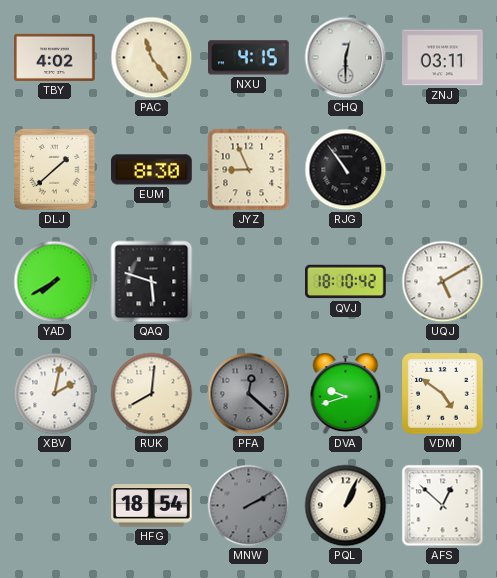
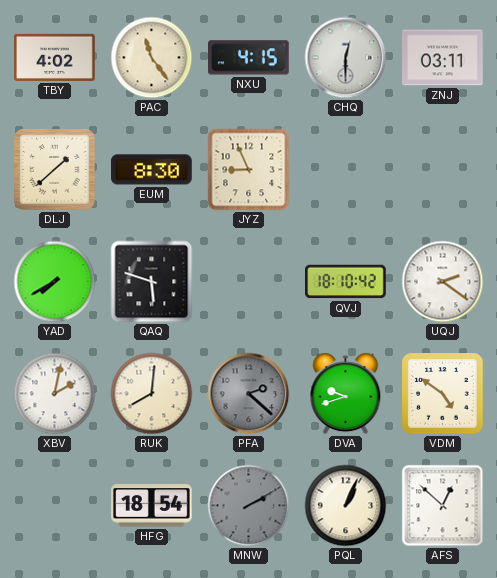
RJG: 10:54 -> none (346, 170)
UQJ: 5:10 -> 2:21 (443, 282)
PFA: 12:22 -> 2:22 (249, 394)
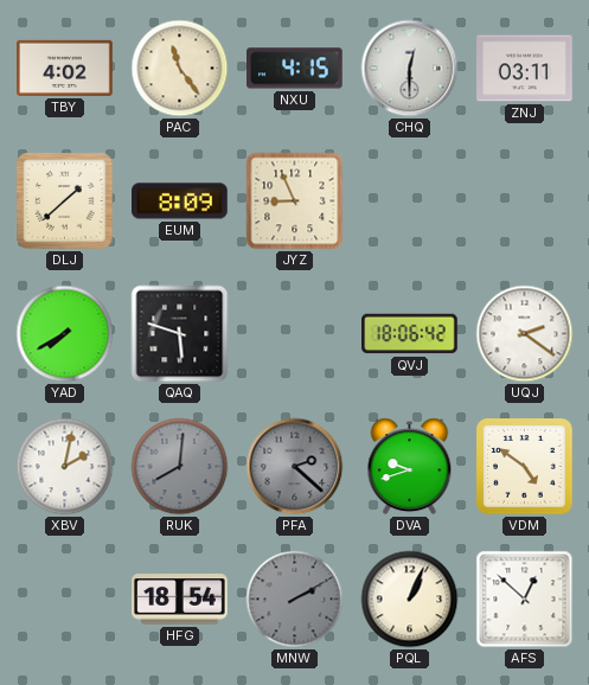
EUM: 8:30 -> 8:09 (180, 201)
QVJ: 18:10 -> 18:06 (410, 334)
RUK dial: cream -> grey (180, 467)
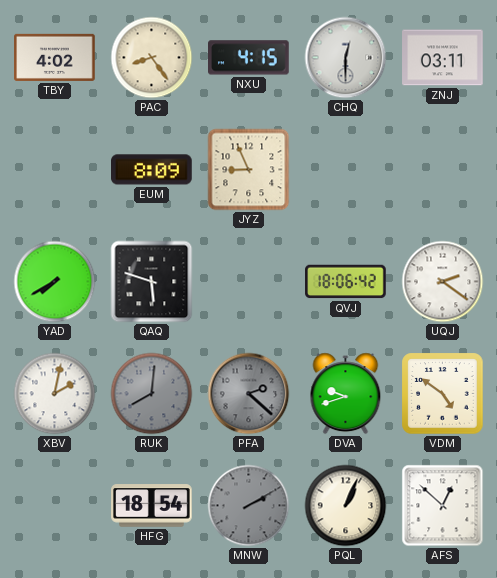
PAC: 11:24 -> 8:24 (152, 58)
DLJ: 1:38 -> none (65, 201)
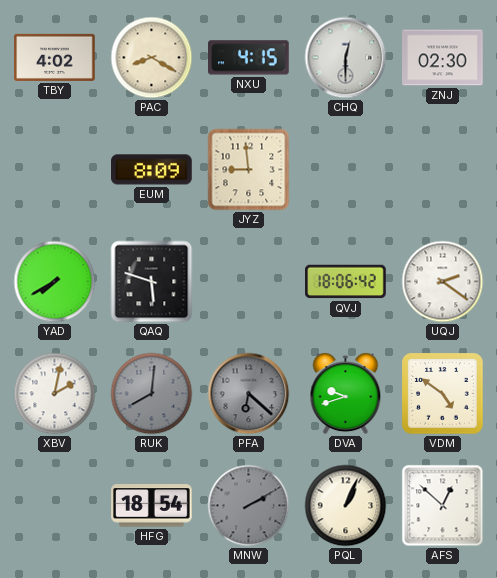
PAC: 8:24 -> 8:20 (152, 58)
ZNJ: 03:11 -> 02:30 (443, 58)
JYZ: 8:56 -> 8:59 (249, 170)
PFA: 2:22 -> 6:22 (249, 394)
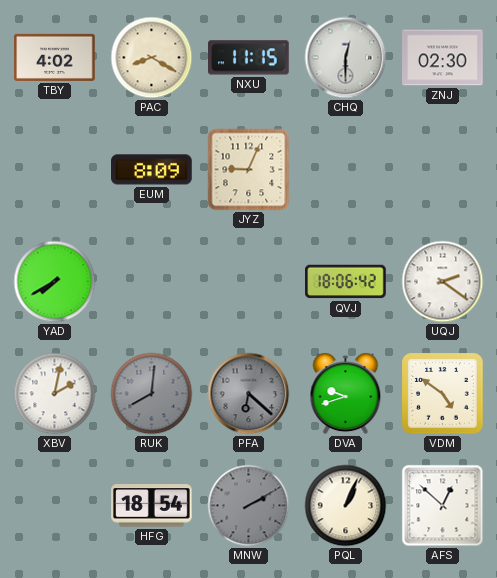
NXU: 4:15 -> 11:15 (249, 58)
JYZ: 8:59 -> 9:04 (249, 170)
QAQ: 5:48 -> none (152, 282)
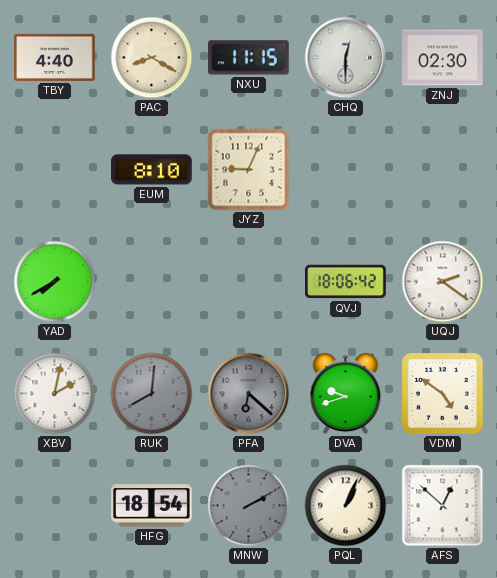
TBY: 4:02 -> 4:40 (55, 57)
EUM: 8:09 -> 8:10 (152, 170)
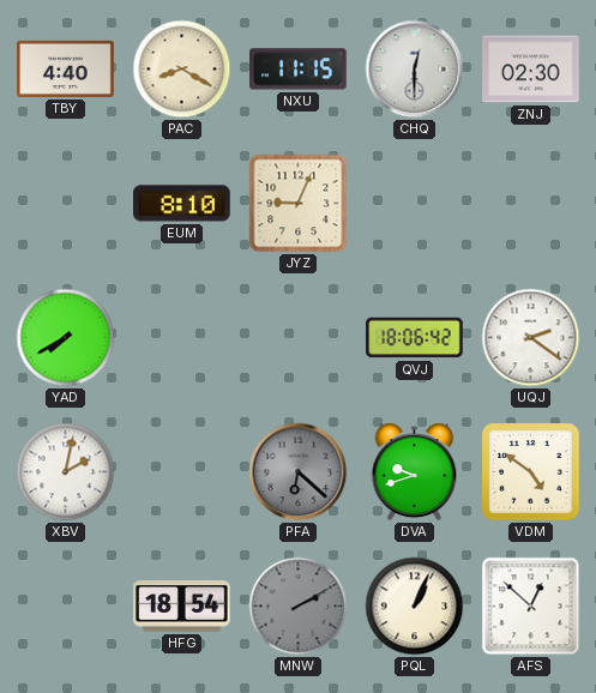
RUK: 8:01 -> none (152, 394)
